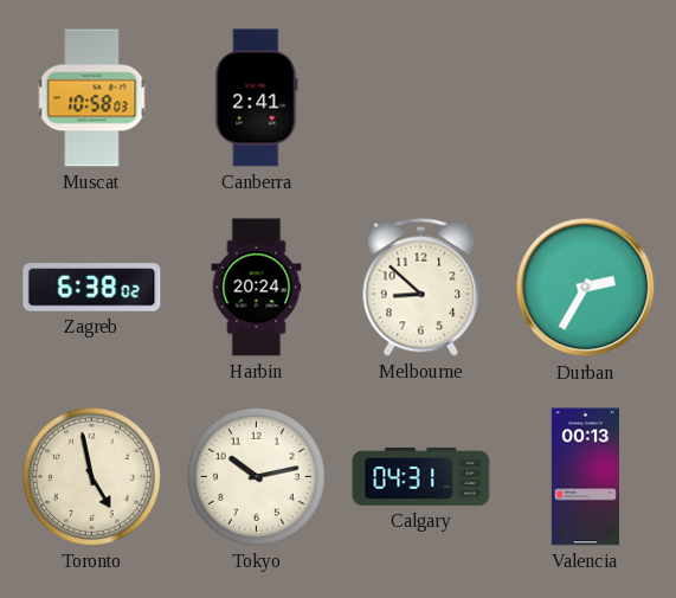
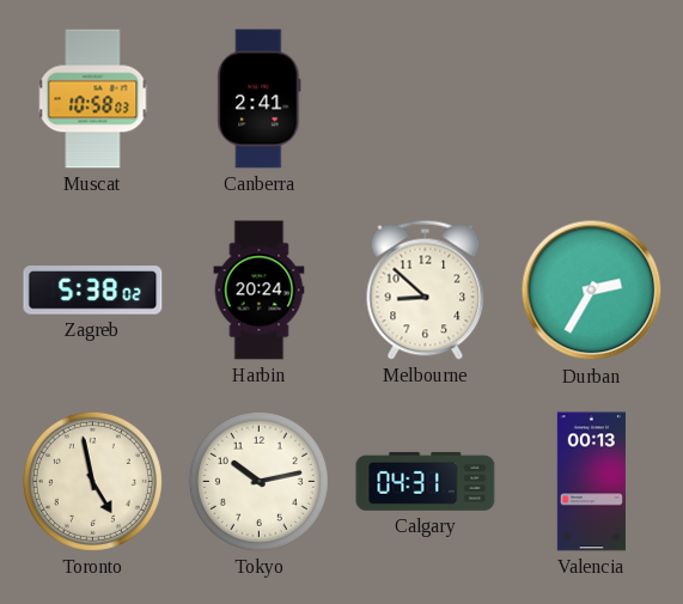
Zagreb: 6:38 -> 5:38 (93, 291)
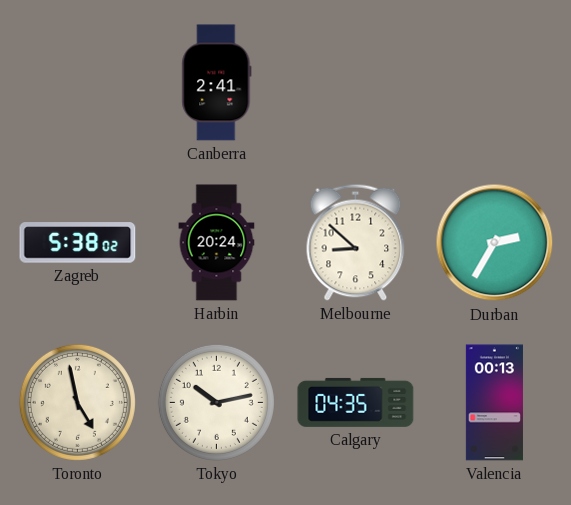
Muscat: 10:58 -> none (93, 99)
Calgary: 04:31 -> 04:35 (356, 402)
